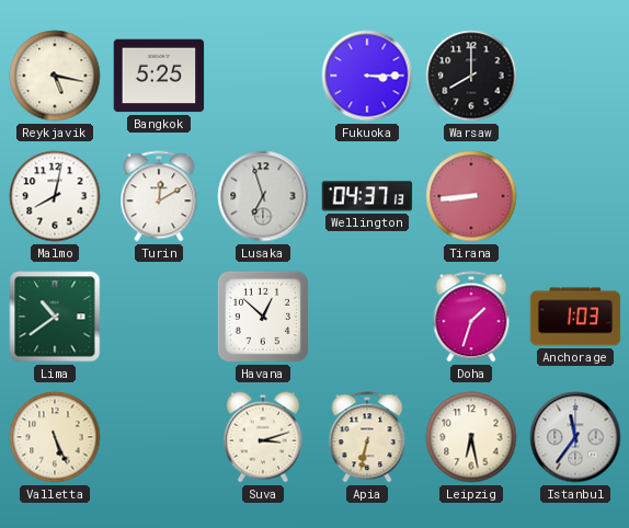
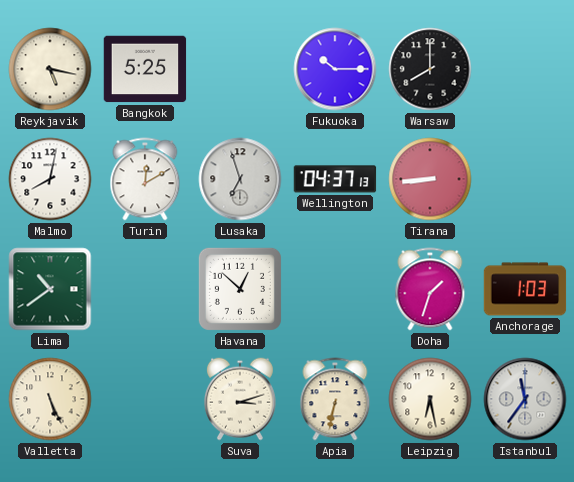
Fukuoka: 3:15 -> 10:15 (335, 69)
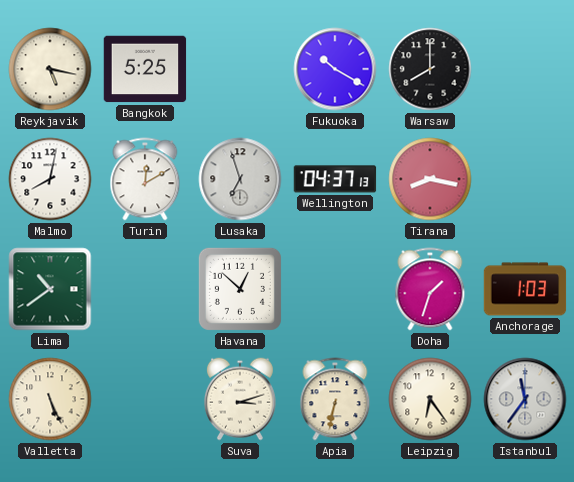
Fukuoka: 10:15 -> 10:20 (335, 69)
Tirana: 8:44 -> 8:17 (430, 179)
Leipzig: 6:28 -> 6:24 (430, 399)
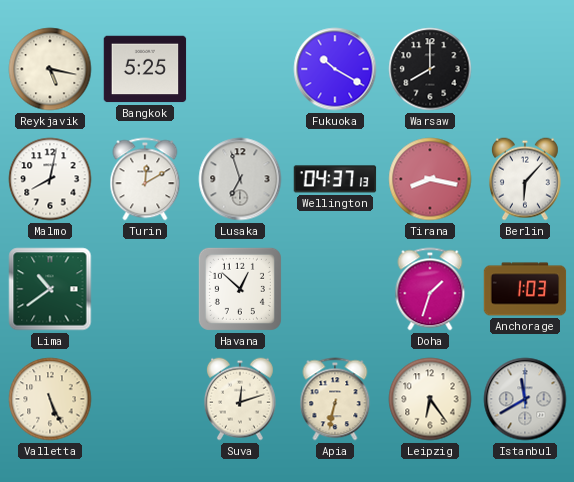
Berlin: none -> 6:07 (525, 179)
Suva: 3:12 -> 12:12 (240, 399)
Istanbul: 11:36 -> 11:40 (525, 399)
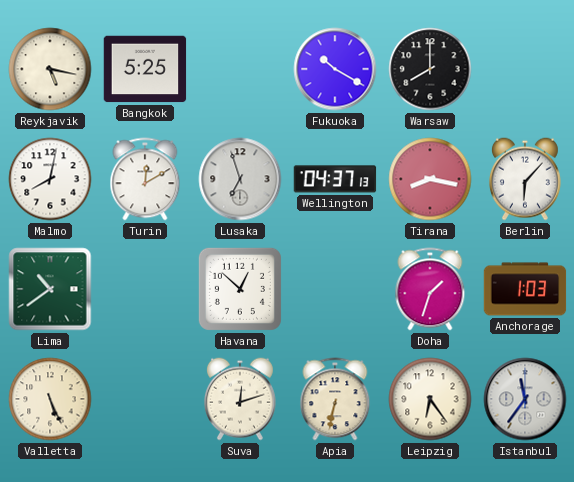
Istanbul: 11:40 -> 11:36 (525, 399)
